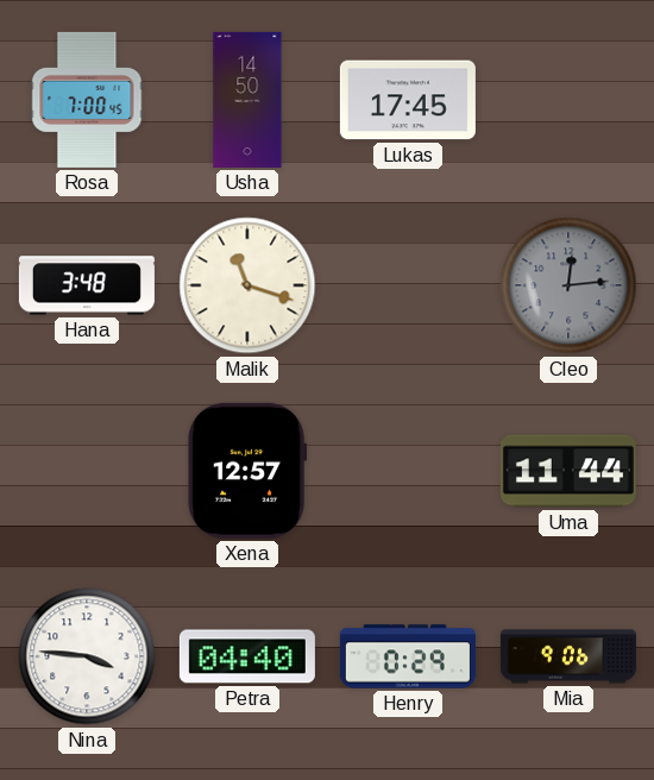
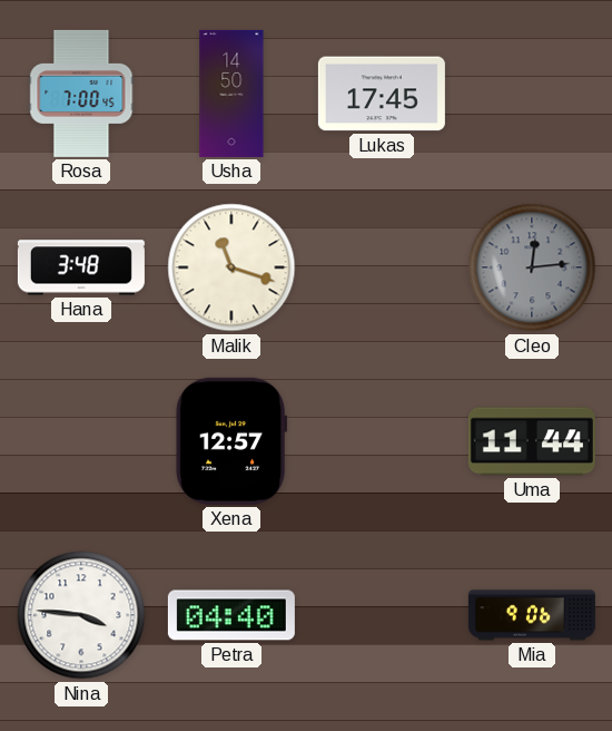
Henry: 0:29 -> none (408, 656)
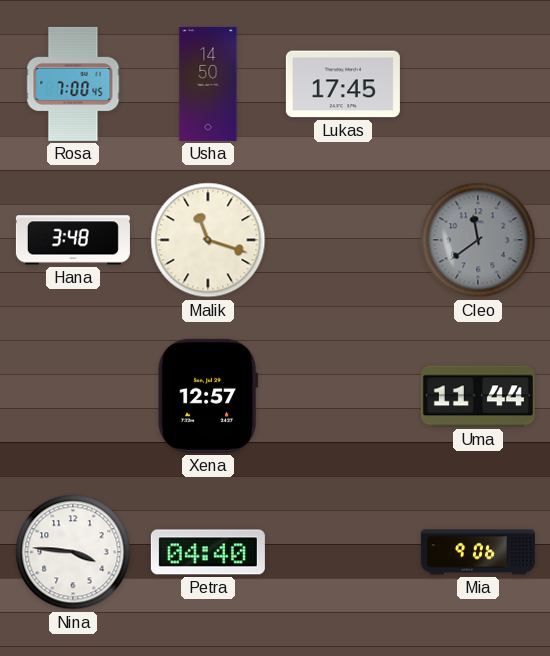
Cleo: 12:14 -> 11:39 (478, 240)
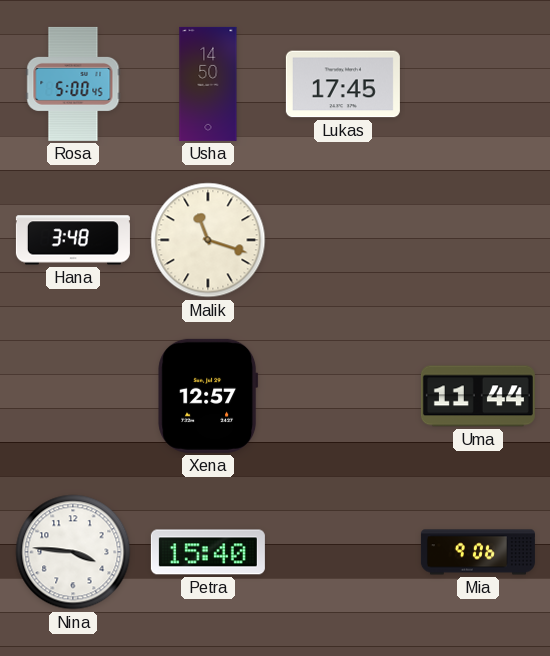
Rosa: 7:00 -> 5:00 (73, 84)
Cleo: 11:39 -> none (478, 240)
Petra: 04:40 -> 15:40 (208, 552)
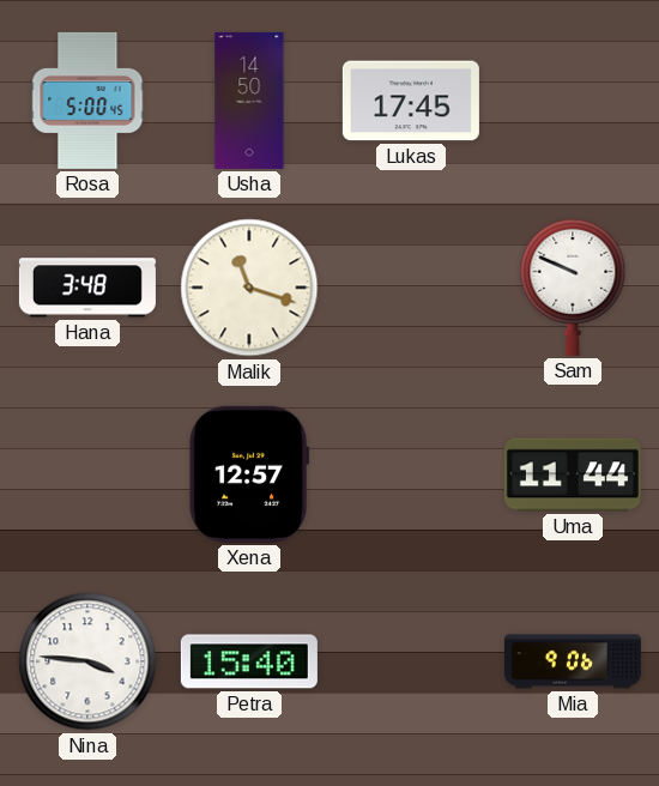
Sam: none -> 9:49 (573, 288)
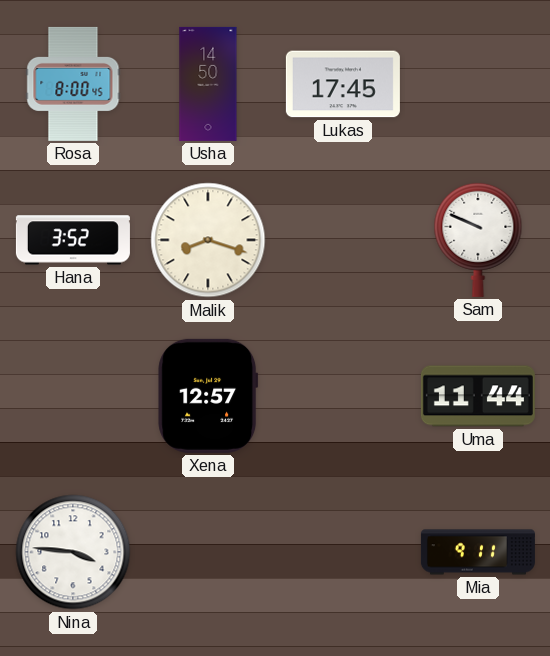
Rosa: 5:00 -> 8:00 (73, 84)
Hana: 3:48 -> 3:52 (73, 240)
Malik: 11:18 -> 8:18 (208, 240)
Petra: 15:40 -> none (249, 661)
Mia: 9:06 -> 9:11 (478, 552)
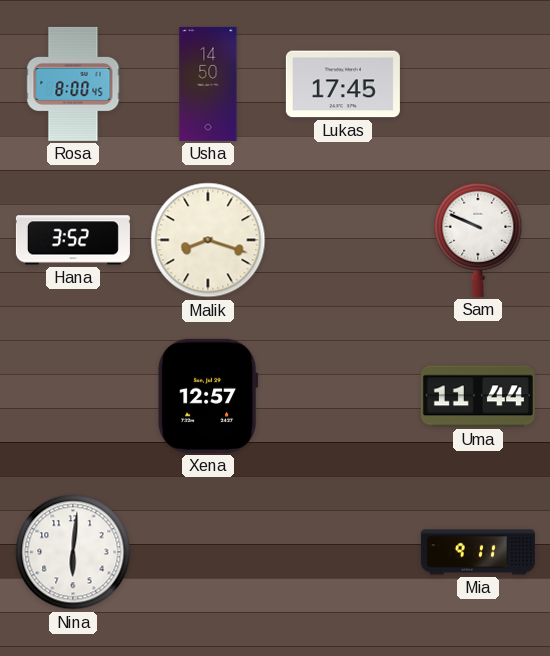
Nina: 3:46 -> 6:01 (73, 552)
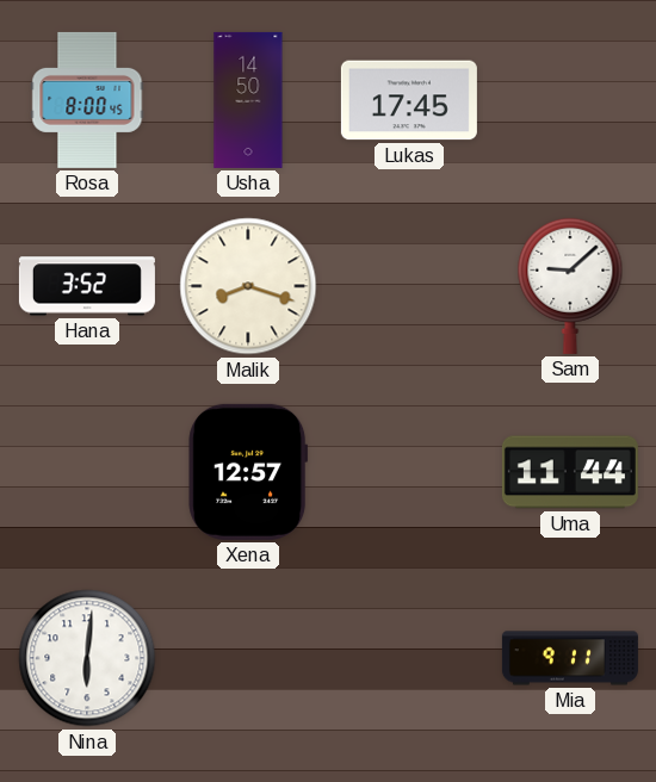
Sam: 9:49 -> 9:08 (570, 286)
